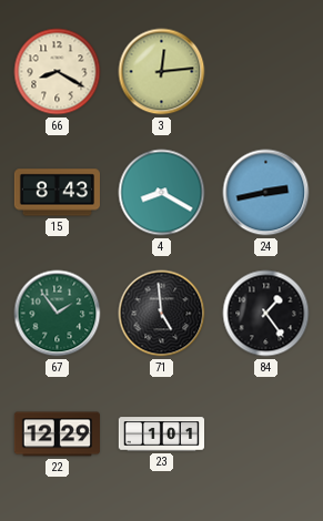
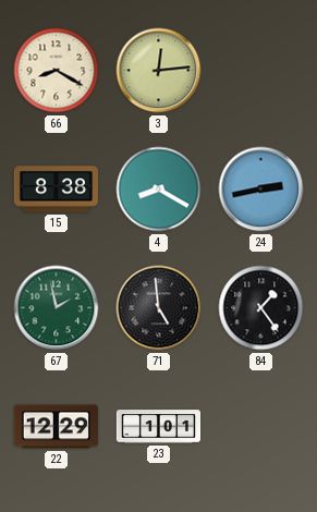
15: 8:43 -> 8:38 (56, 190)
67: 1:54 -> 1:58 (57, 308)
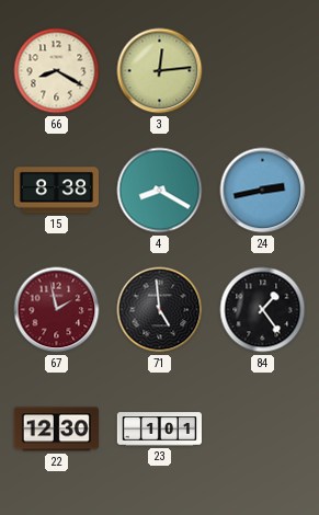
67 dial: green -> burgundy (57, 310)
22: 12:29 -> 12:30 (56, 430)
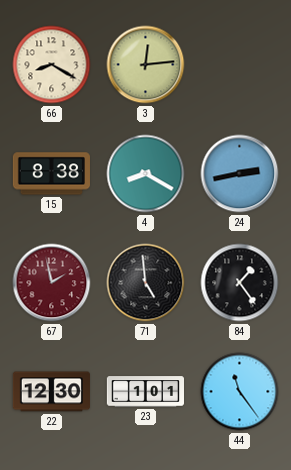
44: none -> 11:24 (240, 392)
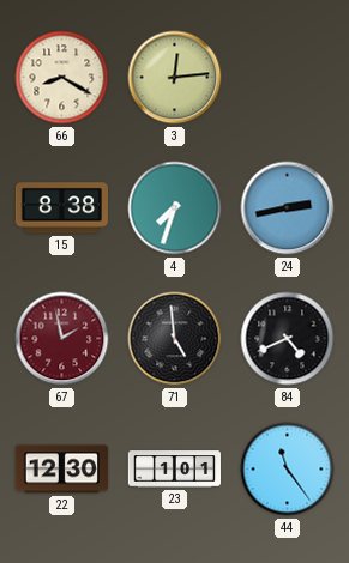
4: 8:20 -> 7:33 (175, 208)
84: 1:24 -> 4:41 (288, 339)
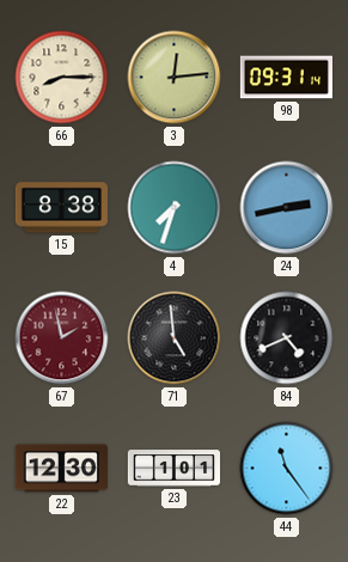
66: 8:20 -> 8:15 (62, 78)
98: none -> 09:31 (286, 78)
